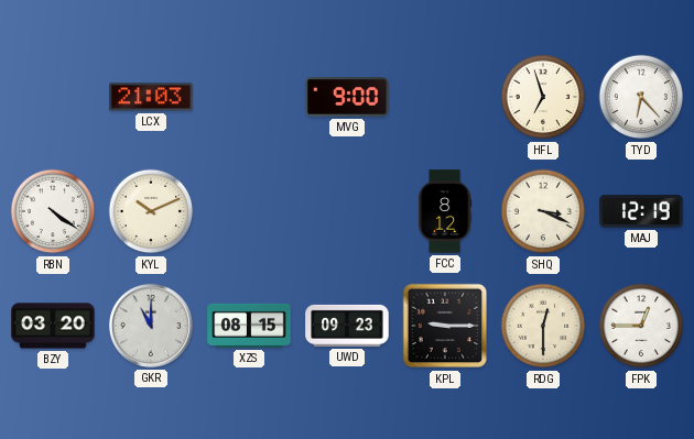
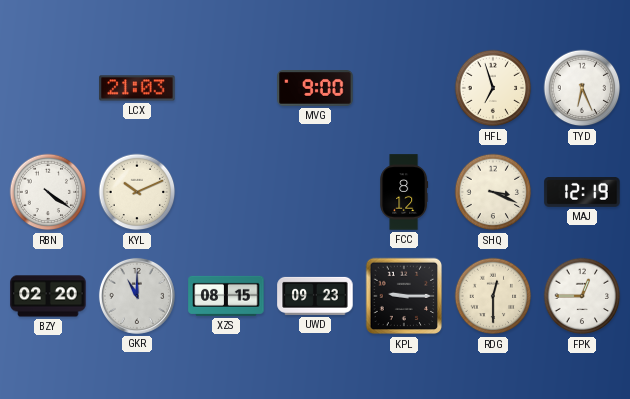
TYD: 6:23 -> 6:26 (582, 88)
BZY: 03:20 -> 02:20 (48, 296)
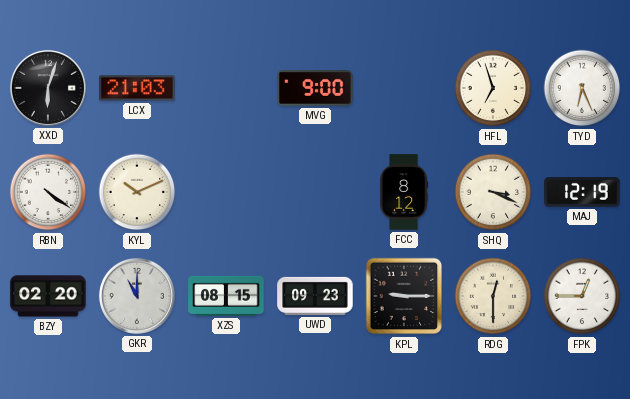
XXD: none -> 6:03 (48, 88)
